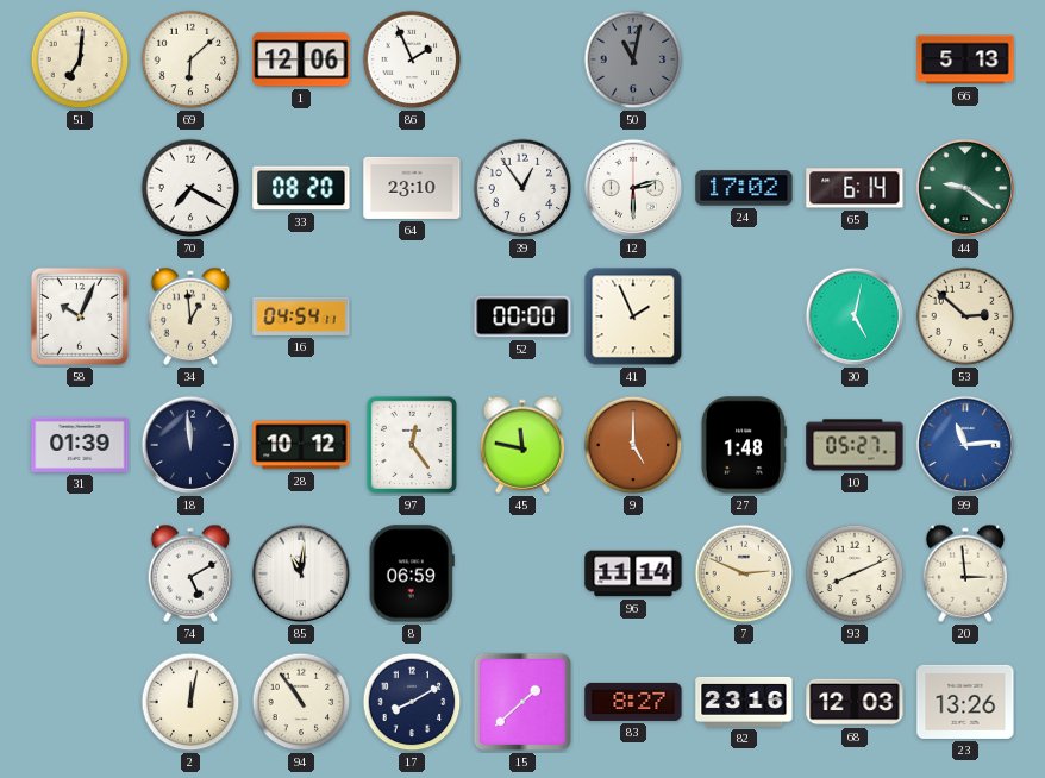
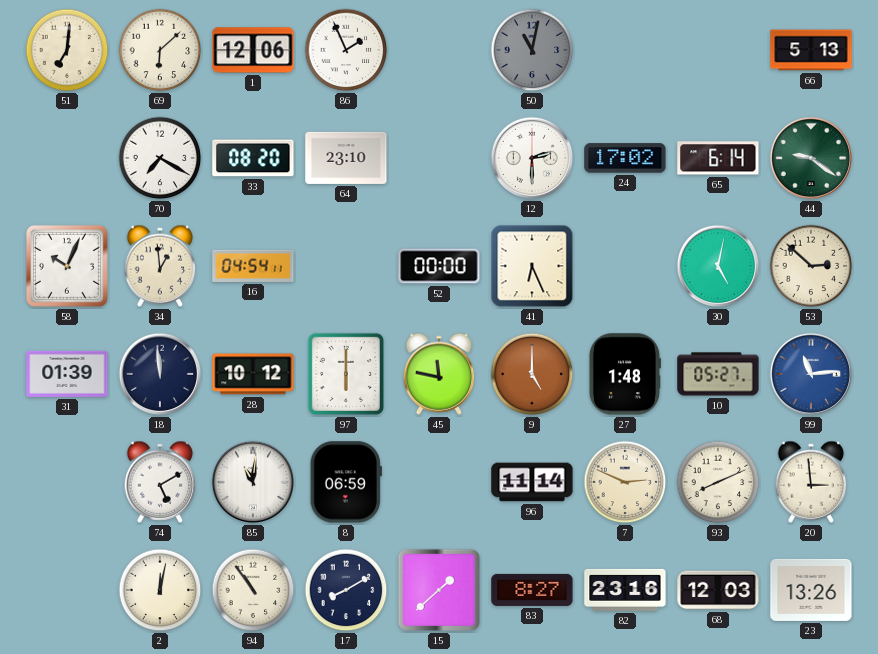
39: 12:54 -> none (522, 188)
41: 1:56 -> 6:26 (532, 266)
97: 12:24 -> 6:00 (346, 374)
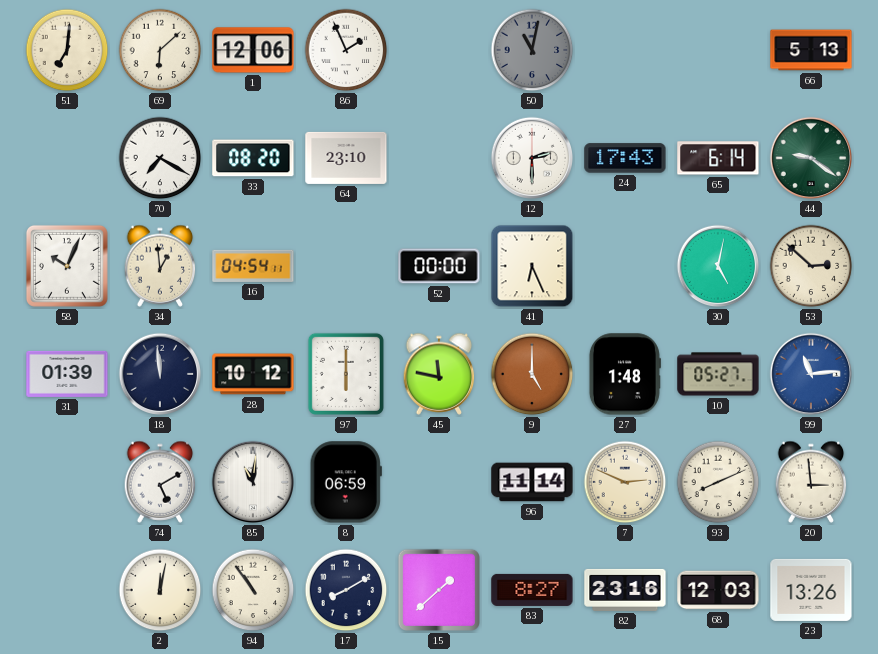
24: 17:02 -> 17:43 (625, 158)
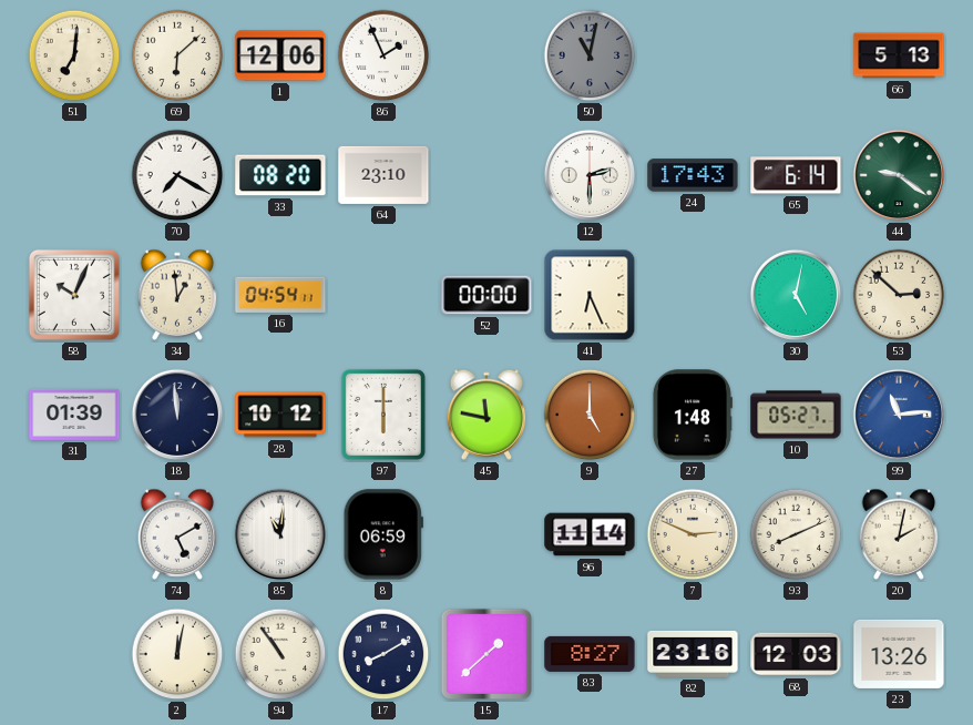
20: 2:59 -> 2:02 (899, 534)
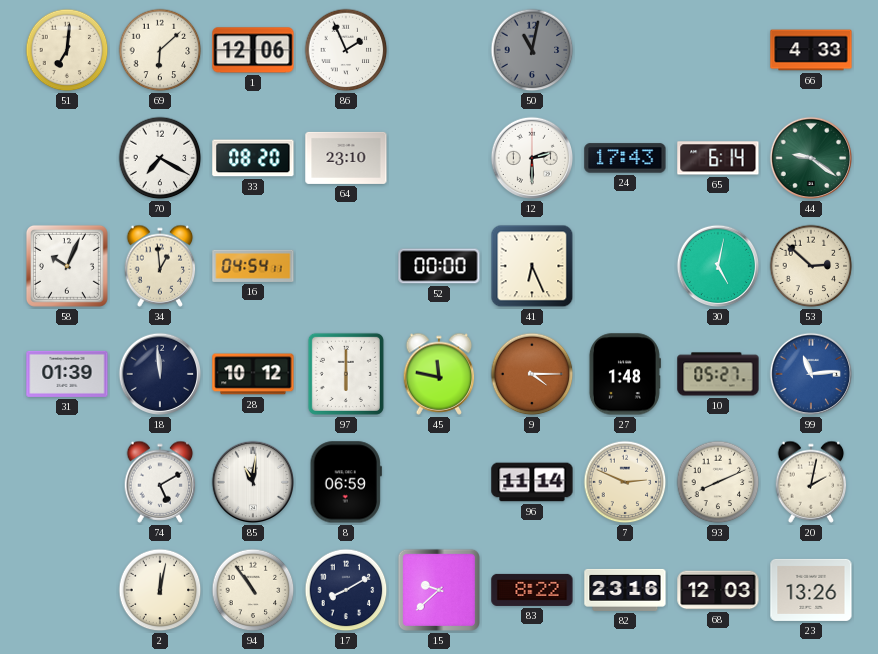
66: 5:13 -> 4:33 (811, 50)
9: 5:00 -> 4:15 (532, 374)
15: 1:38 -> 9:38 (439, 590)
83: 8:27 -> 8:22 (532, 590)
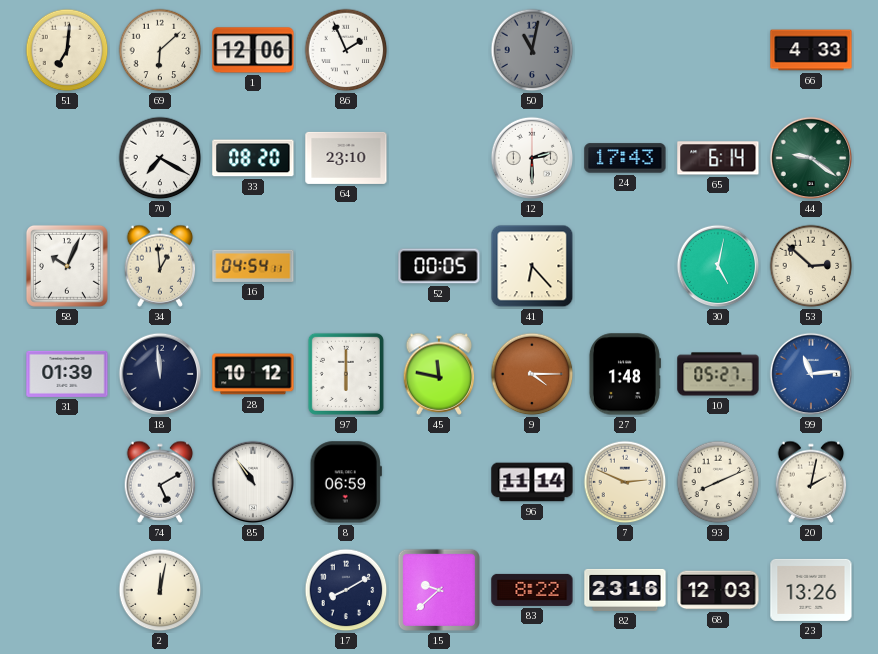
52: 00:00 -> 00:05 (439, 266)
41: 6:26 -> 6:23 (532, 266)
85: 11:01 -> 10:54 (253, 482)
94: 10:54 -> none (253, 590)
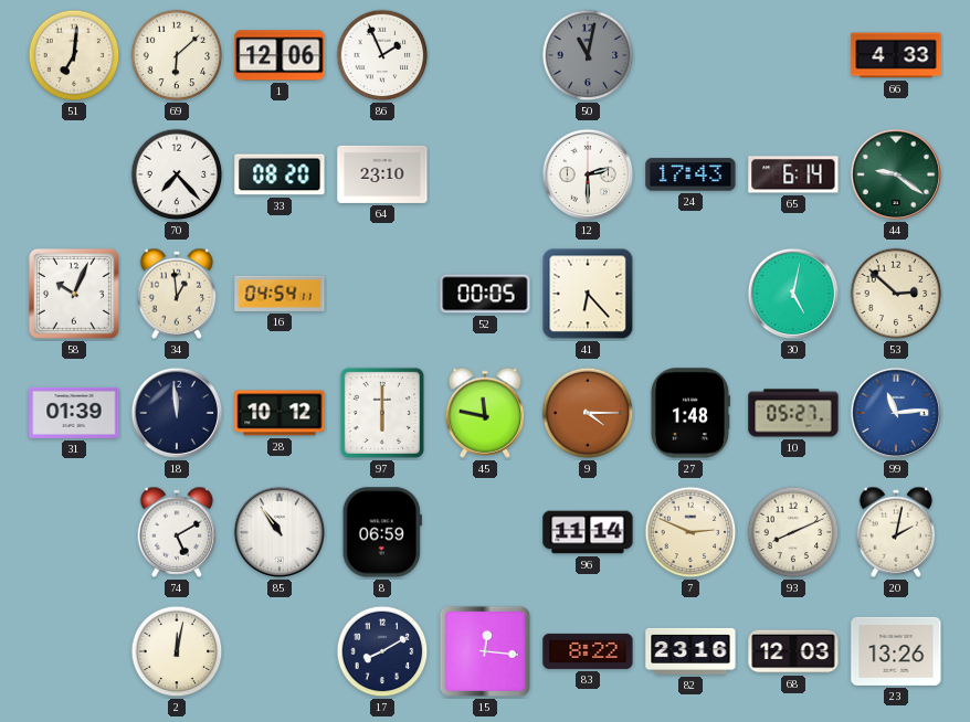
70: 7:20 -> 7:23 (177, 174)
15: 9:38 -> 12:16 (485, 651)
